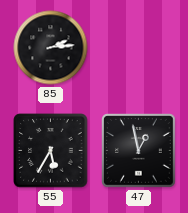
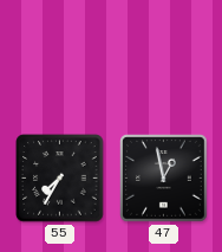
85: 2:14 -> none (51, 48)
55: 5:35 -> 7:35 (60, 179)
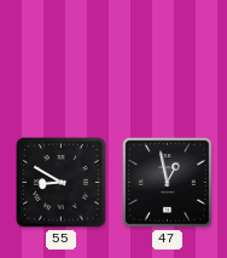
55: 7:35 -> 8:50 (62, 183)
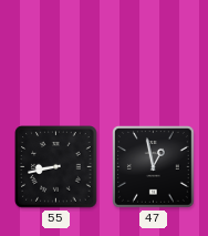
55: 8:50 -> 8:43 (56, 167)
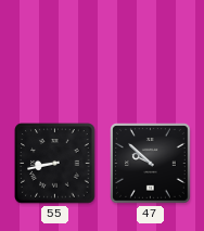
47: 12:58 -> 9:52 (151, 164)
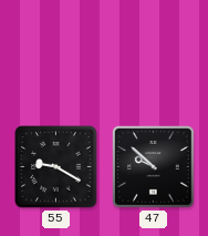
55: 8:43 -> 9:20 (56, 167)
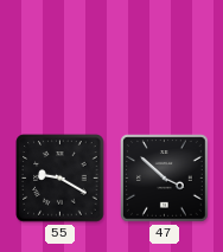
47: 9:52 -> 3:52 (165, 179)
